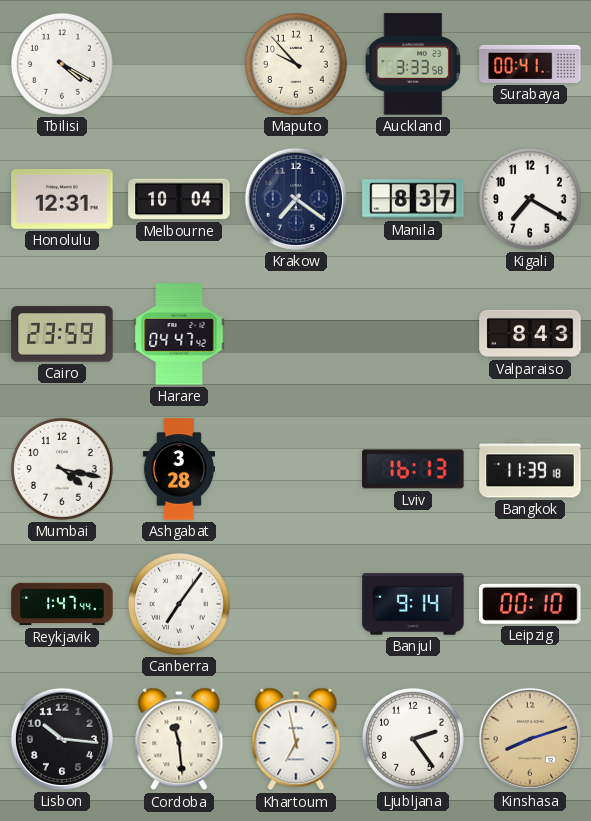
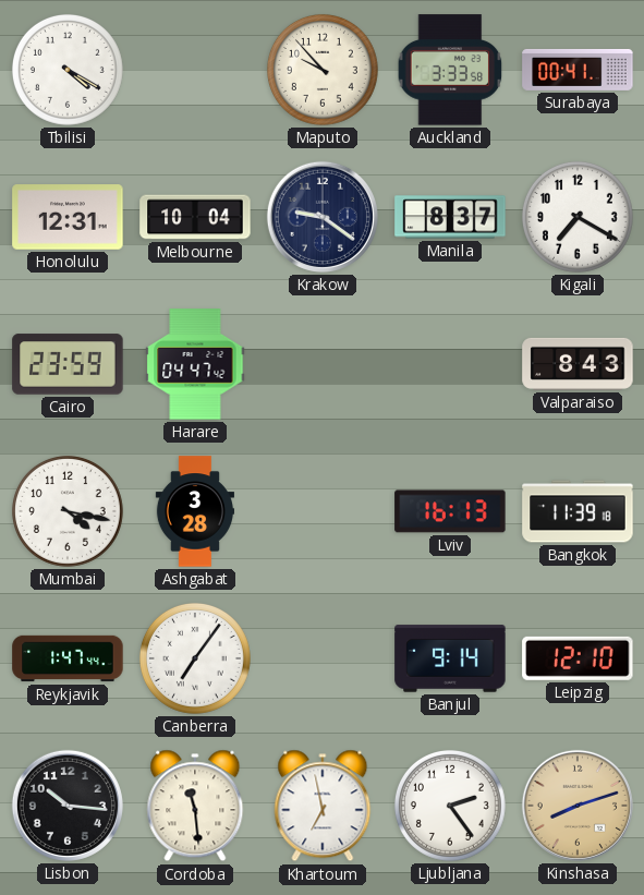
Krakow: 7:21 -> 9:21 (323, 217)
Leipzig: 00:10 -> 12:10 (578, 658)
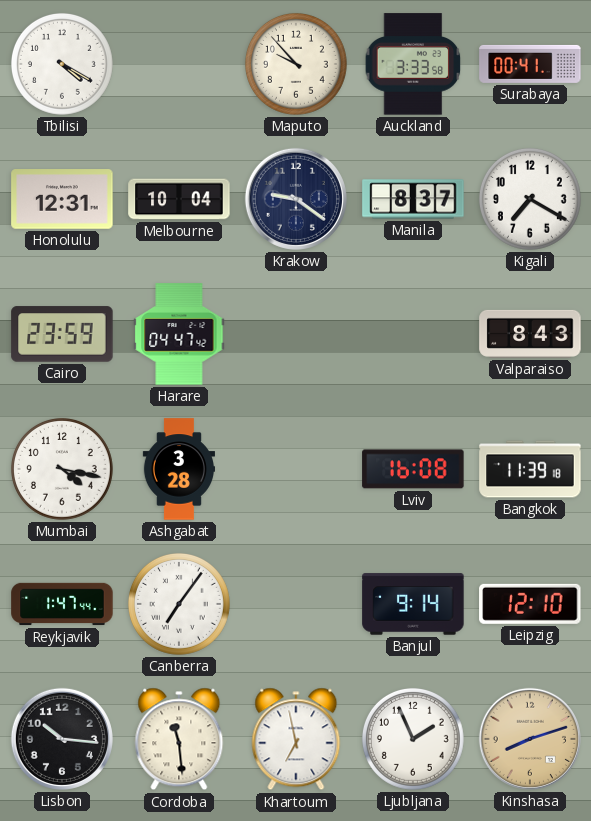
Lviv: 16:13 -> 16:08 (413, 469)
Ljubljana: 2:24 -> 1:56 (413, 739)
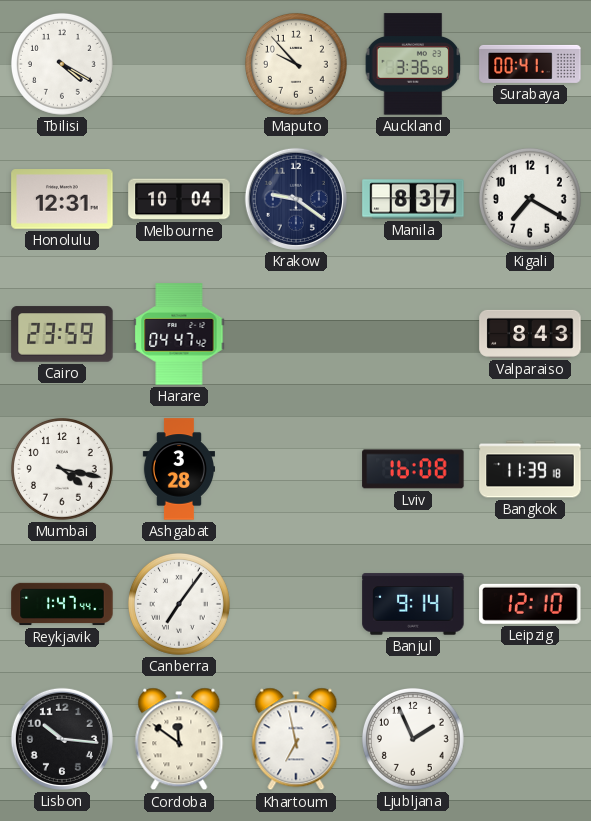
Auckland: 3:33 -> 3:36 (413, 64)
Cordoba: 11:29 -> 11:51 (179, 739)
Kinshasa: 8:12 -> none (530, 739)
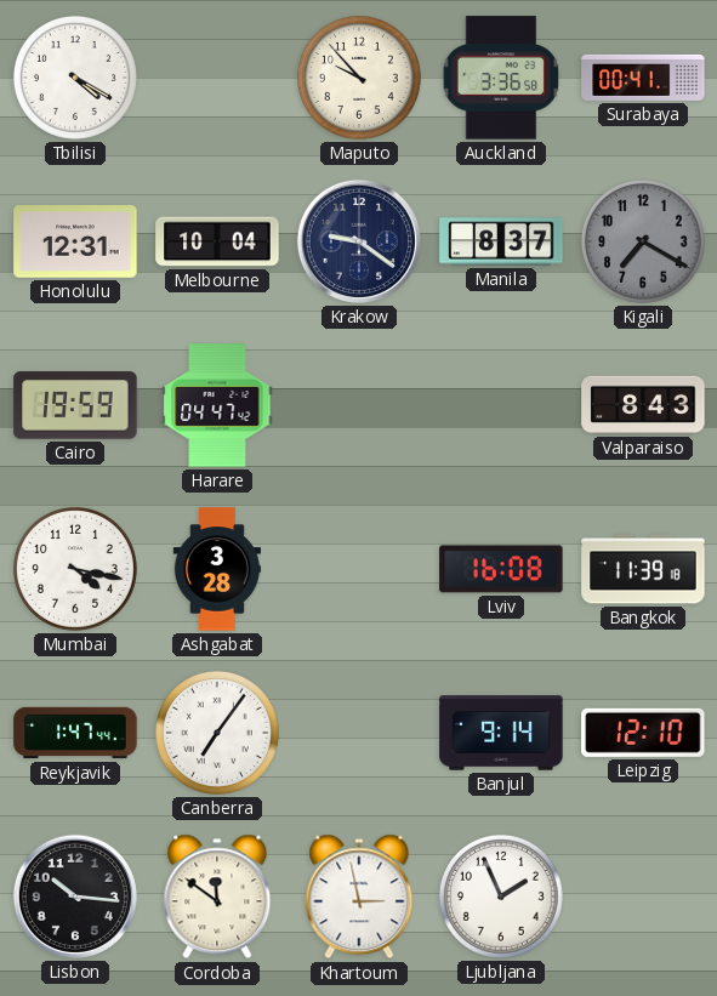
Kigali dial: white -> grey (643, 241)
Cairo: 23:59 -> 19:59 (75, 405)
Khartoum: 6:58 -> 2:58 (359, 897)
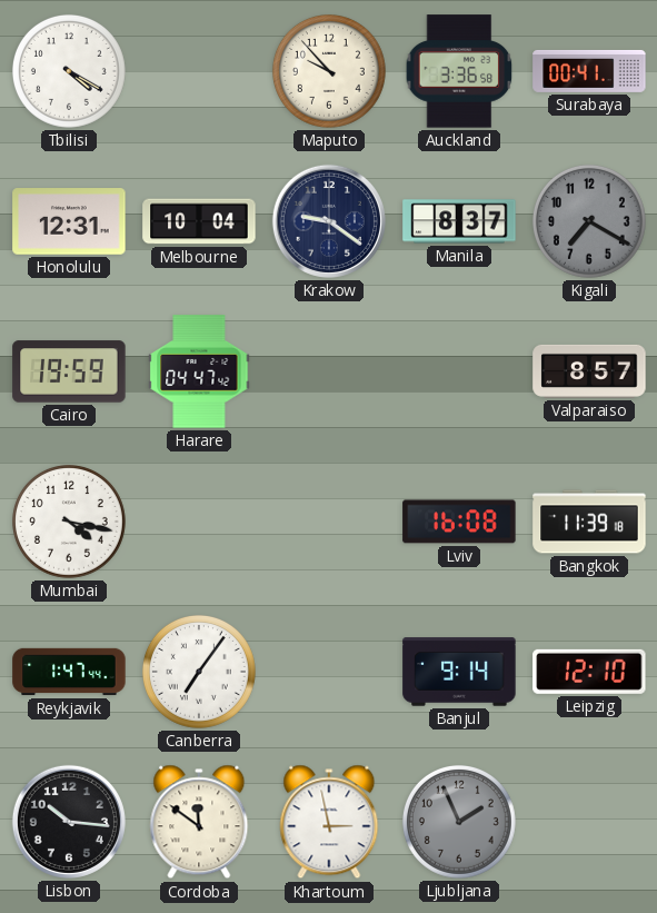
Valparaiso: 8:43 -> 8:57 (589, 371)
Ashgabat: 3:28 -> none (216, 569)
Ljubljana dial: white -> grey (459, 822)
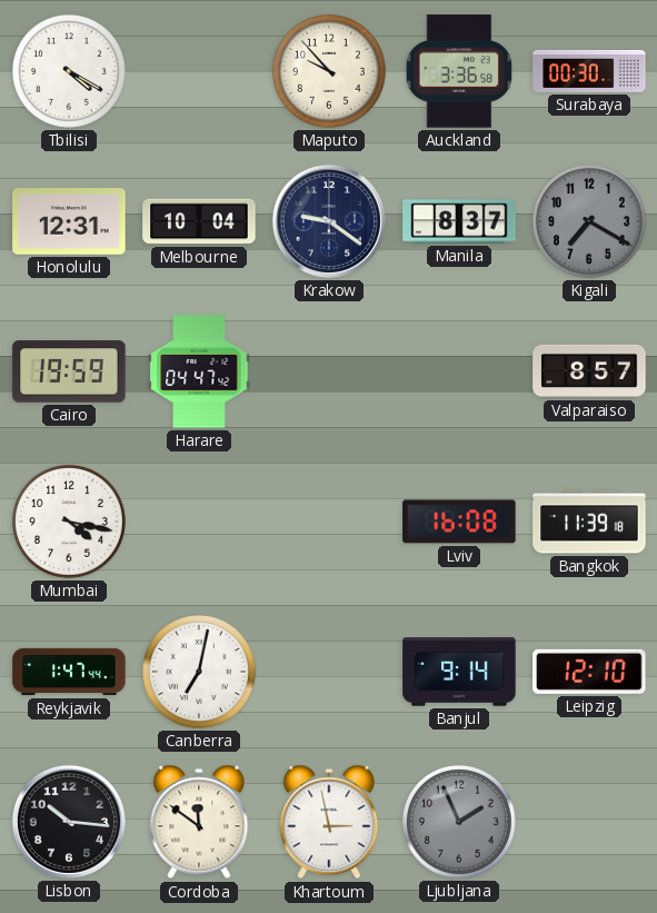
Surabaya: 00:41 -> 00:30 (589, 71)
Canberra: 7:06 -> 7:02 (199, 672)
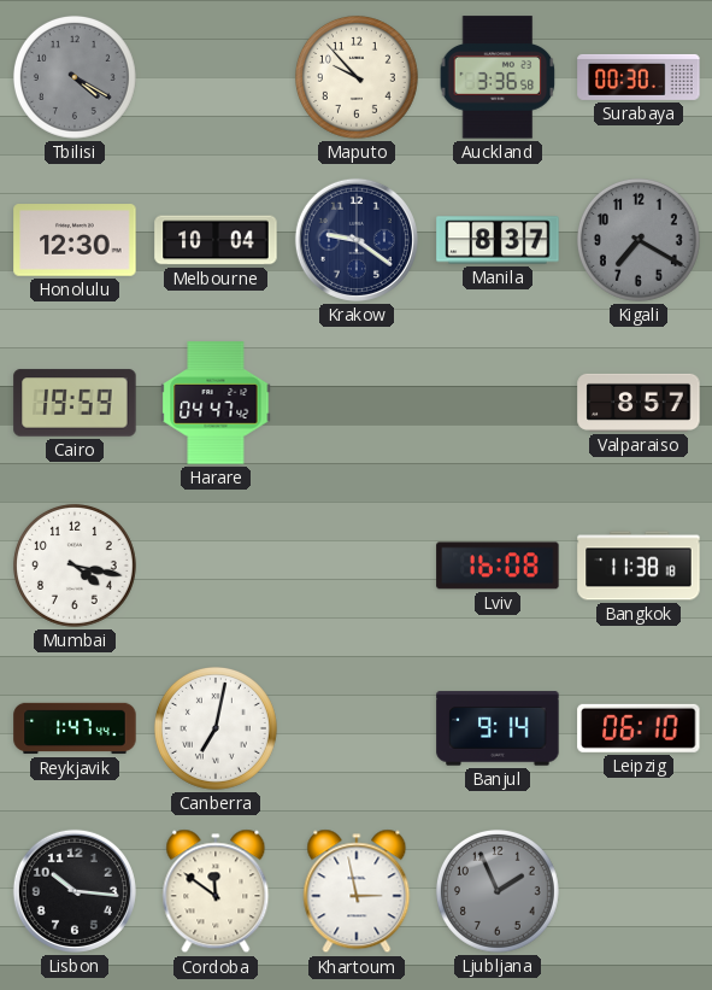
Tbilisi dial: white -> grey (75, 77)
Honolulu: 12:31 -> 12:30 (75, 240)
Bangkok: 11:39 -> 11:38 (639, 566)
Leipzig: 12:10 -> 06:10 (639, 728)
